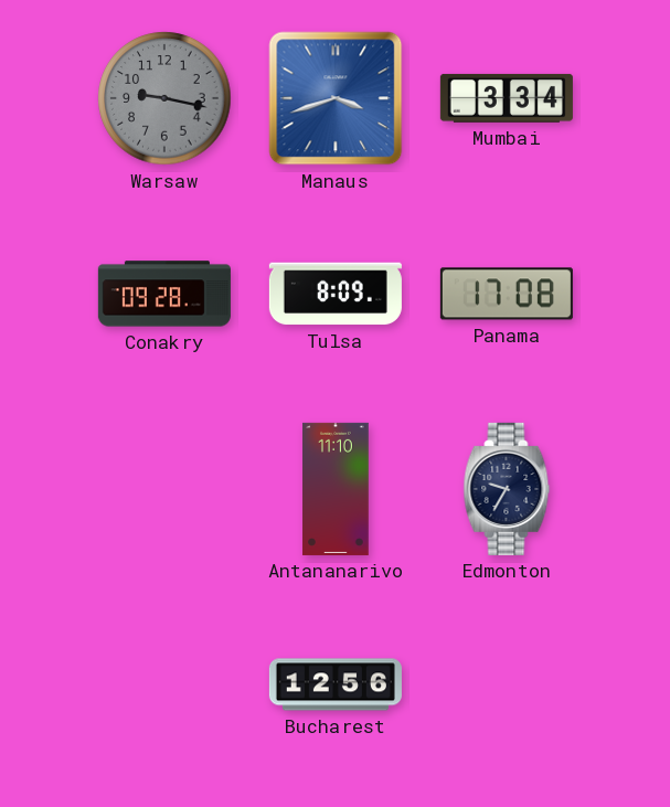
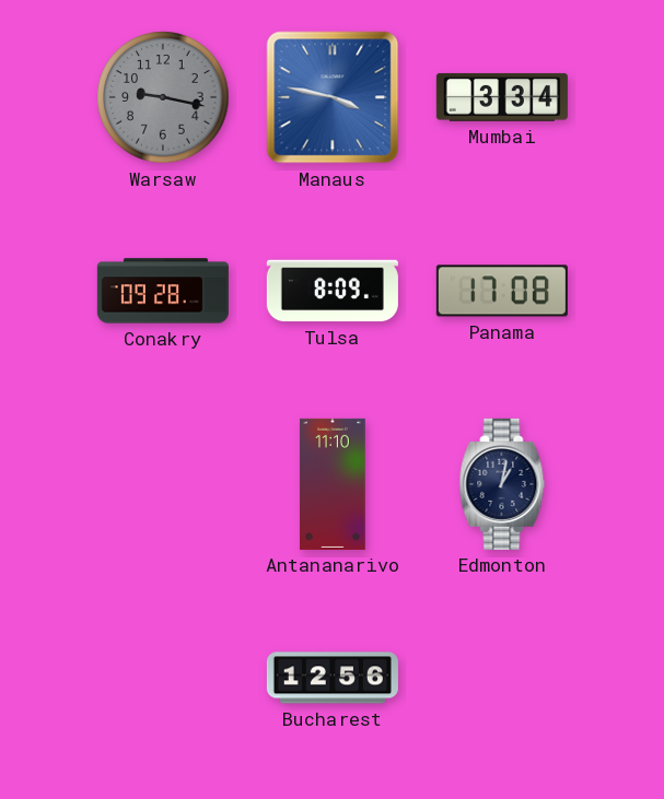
Manaus: 3:42 -> 3:47 (333, 97)
Edmonton: 9:35 -> 1:02 (502, 484)
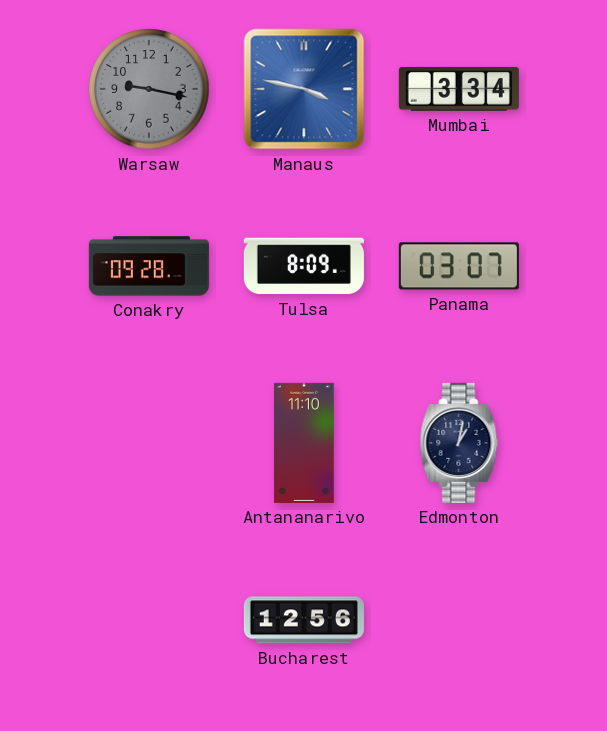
Panama: 17:08 -> 03:07 (459, 266)
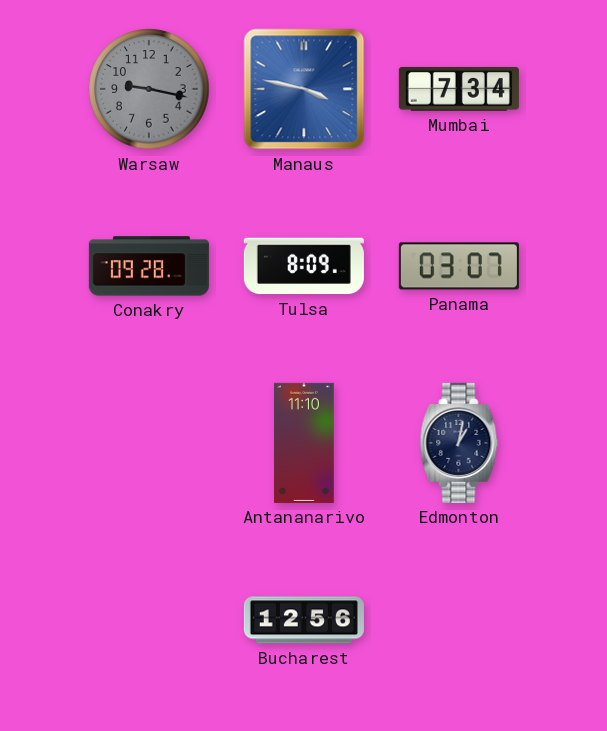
Mumbai: 3:34 -> 7:34 (459, 89)
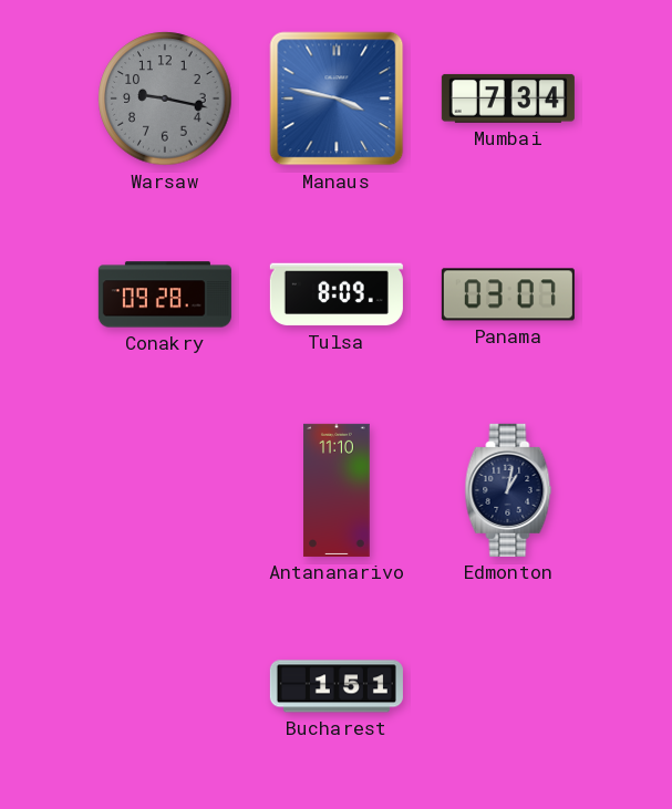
Bucharest: 12:56 -> 1:51 (337, 686)
